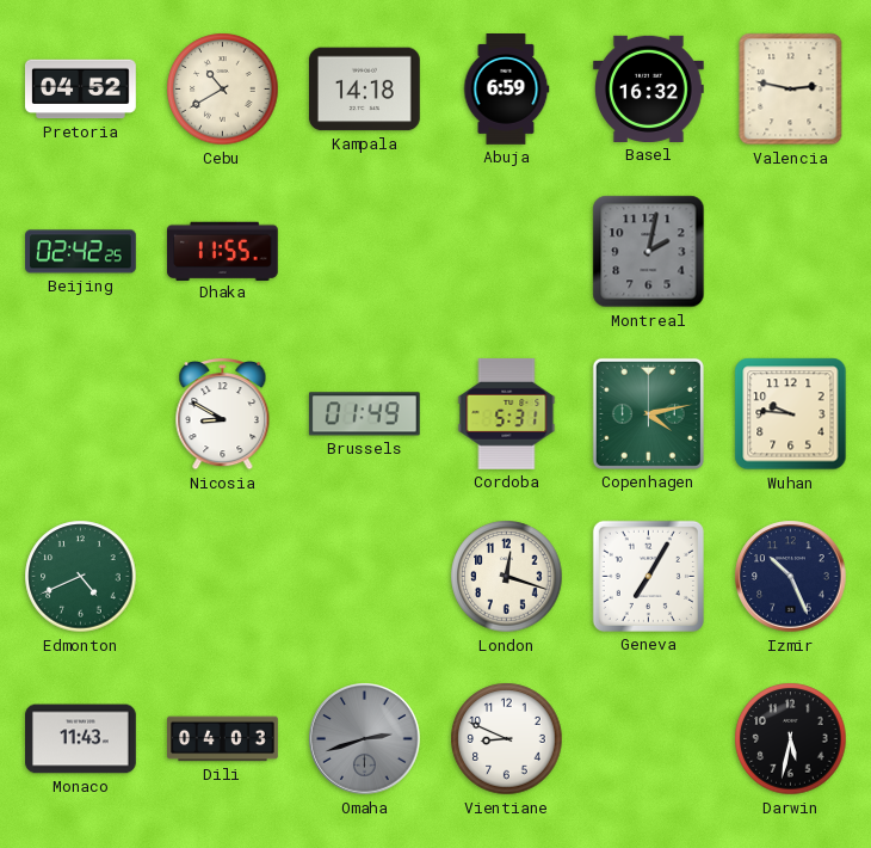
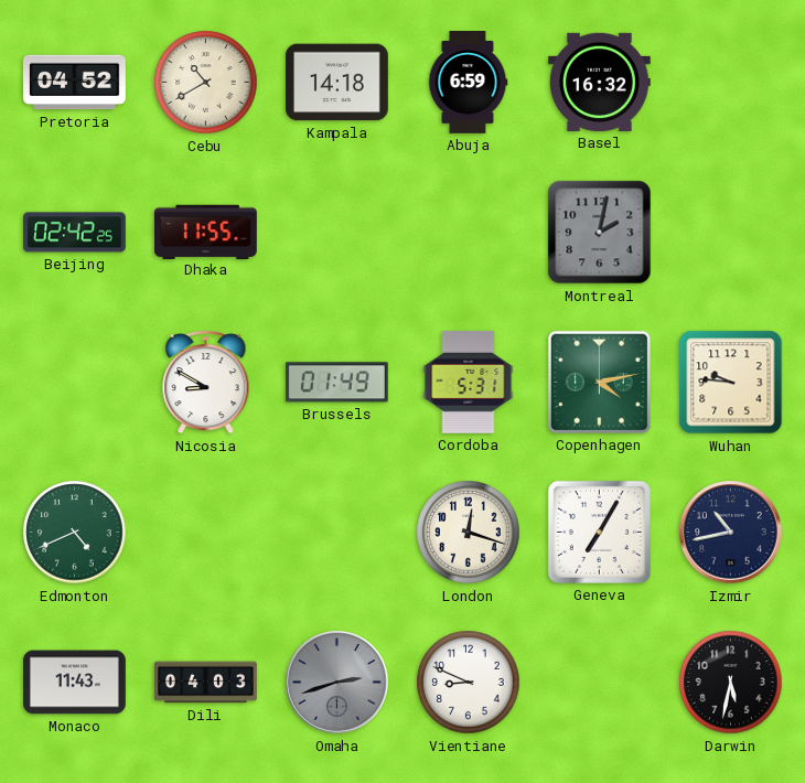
Valencia: 2:47 -> none (791, 90)
Izmir: 10:26 -> 10:43 (731, 533)
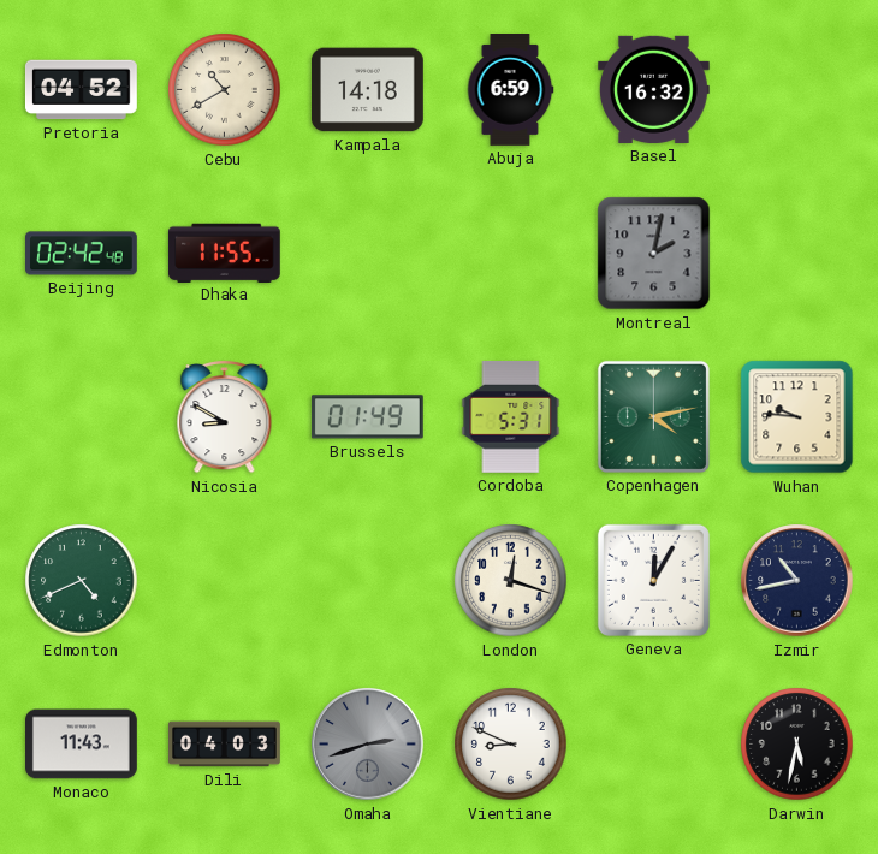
Beijing: 02:42:25 -> 02:42:48 (82, 254)
Geneva: 7:05 -> 12:05 (653, 580)
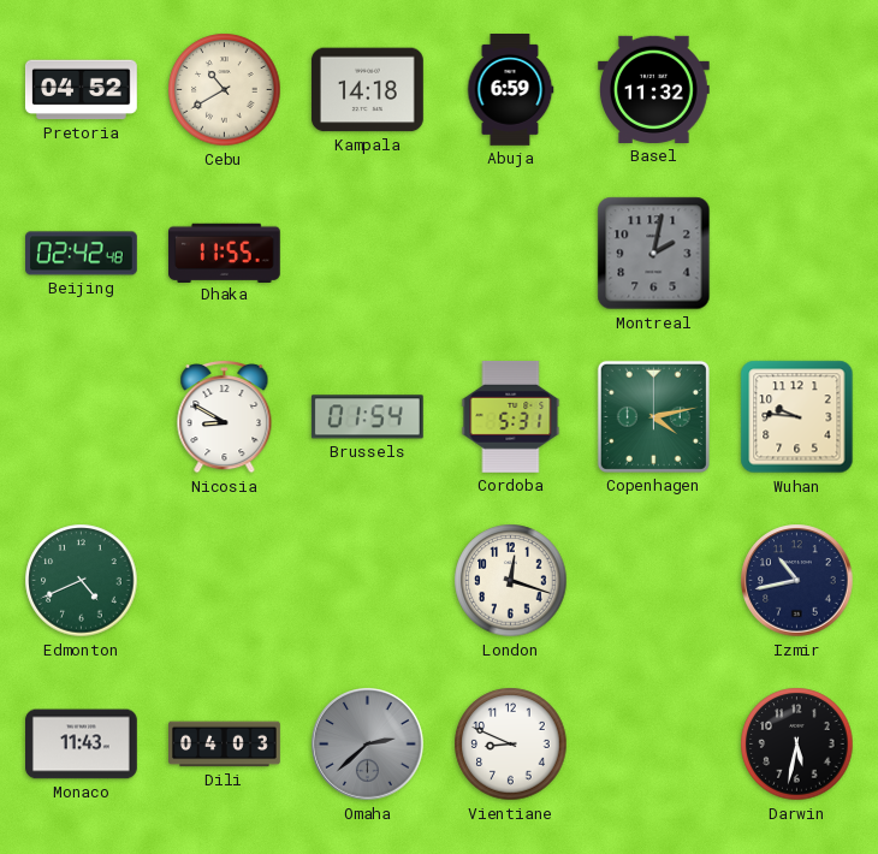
Basel: 16:32 -> 11:32 (653, 89)
Brussels: 01:49 -> 01:54 (367, 417)
Geneva: 12:05 -> none (653, 580)
Omaha: 2:42 -> 2:38 (368, 745)
